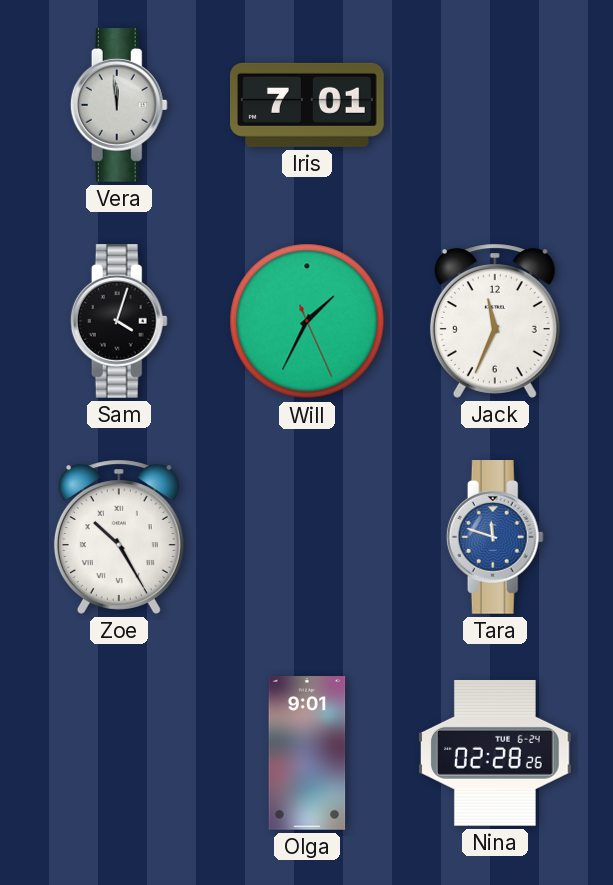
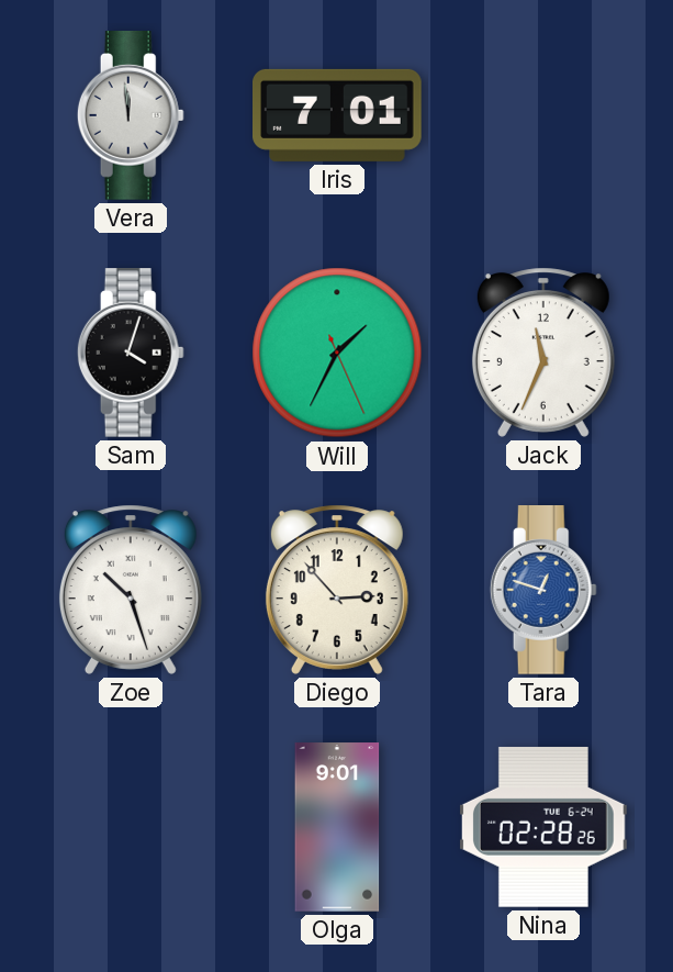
Zoe: 10:25 -> 10:27 (131, 590)
Diego: none -> 2:53 (337, 590)
Tara: 11:48 -> 12:48 (543, 591)
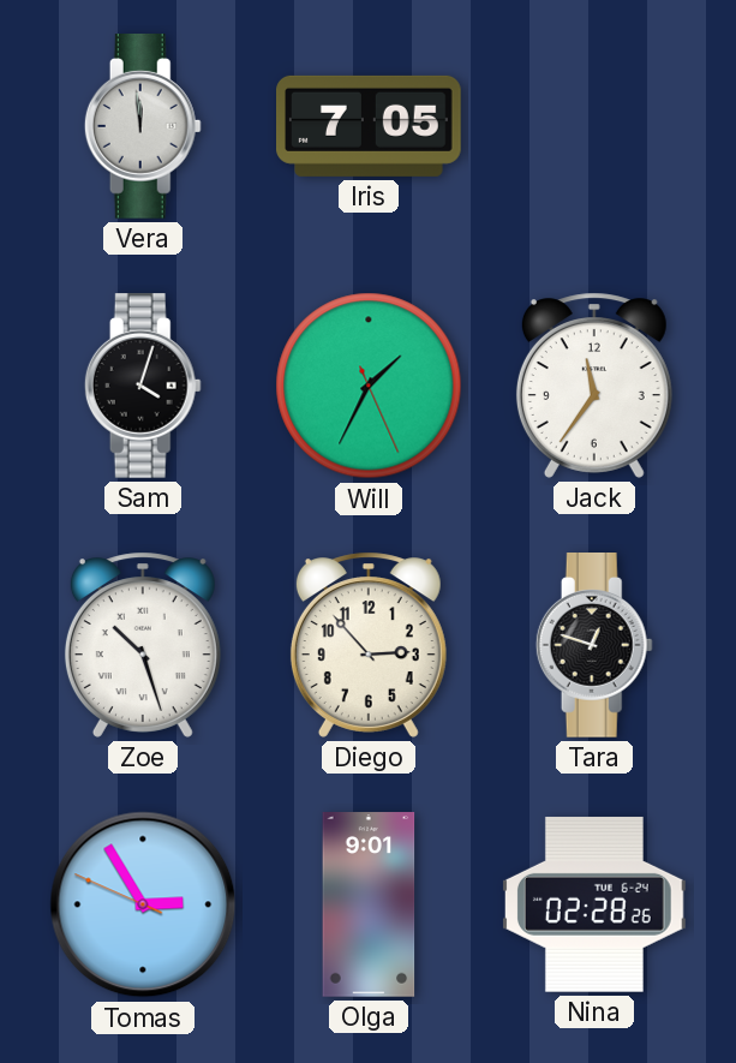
Iris: 7:01 -> 7:05 (370, 126)
Jack: 11:34 -> 11:36 (594, 386)
Tara dial: blue -> black (594, 646)
Tomas: none -> 2:54 (143, 904)
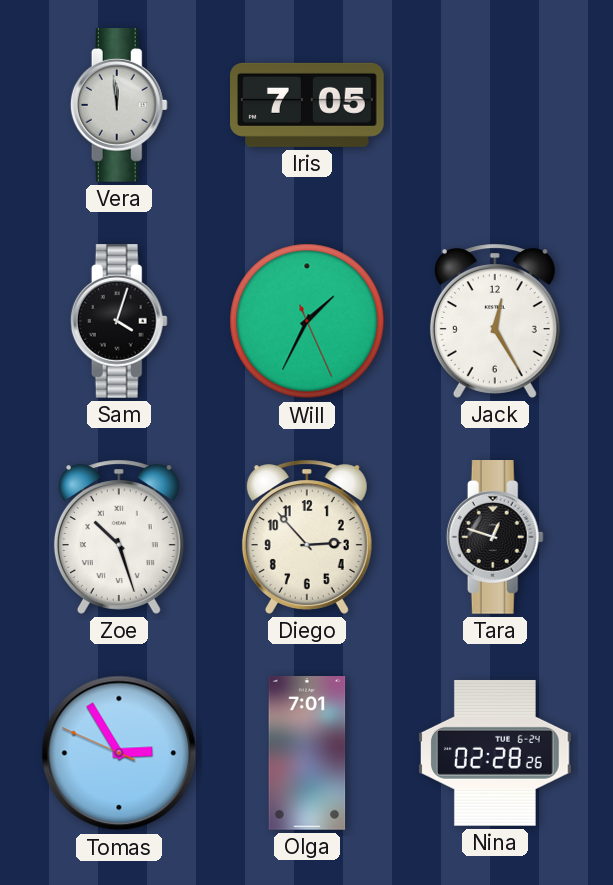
Jack: 11:36 -> 12:25 (495, 321)
Olga: 9:01 -> 7:01 (307, 753)
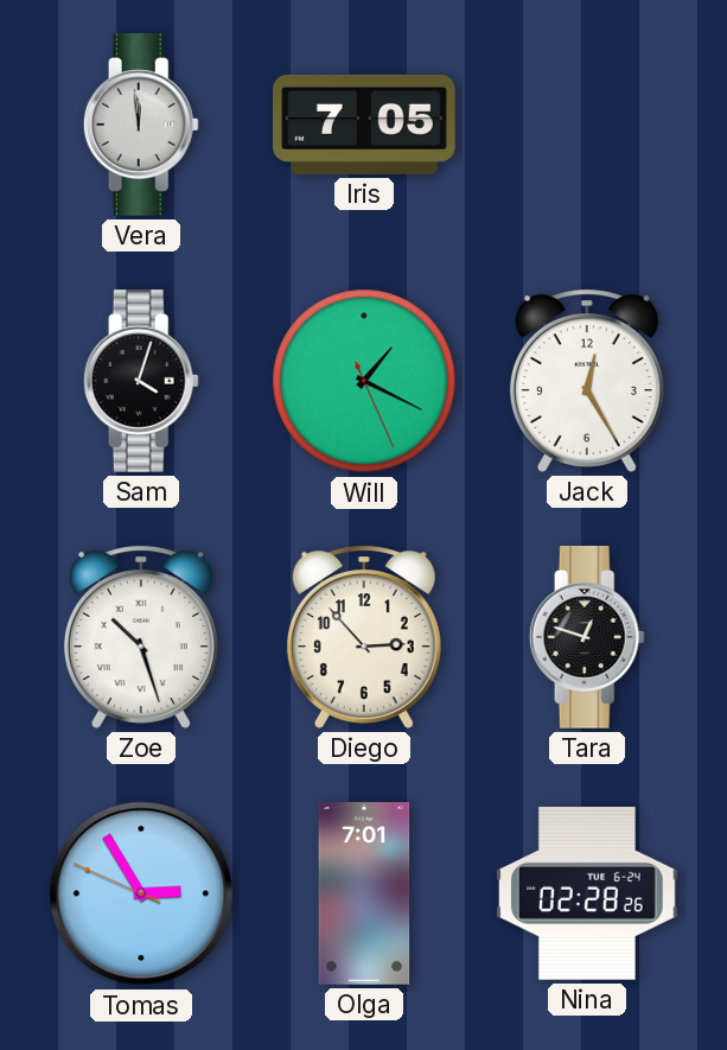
Will: 1:34 -> 1:19 (364, 381)
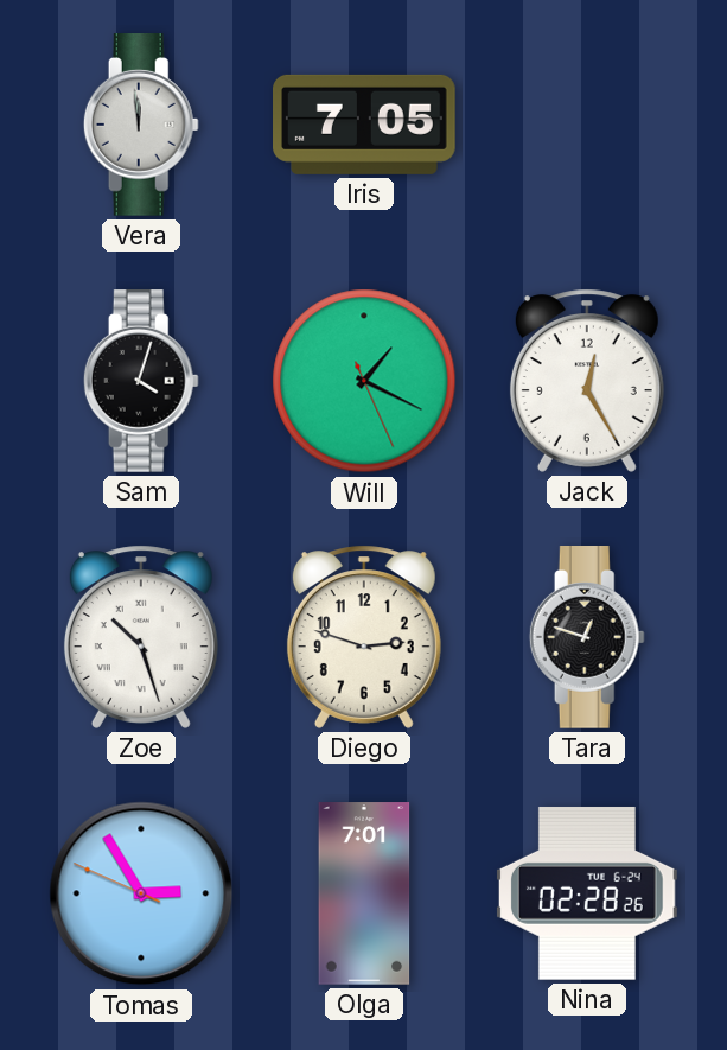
Diego: 2:53 -> 2:48 (364, 637)
